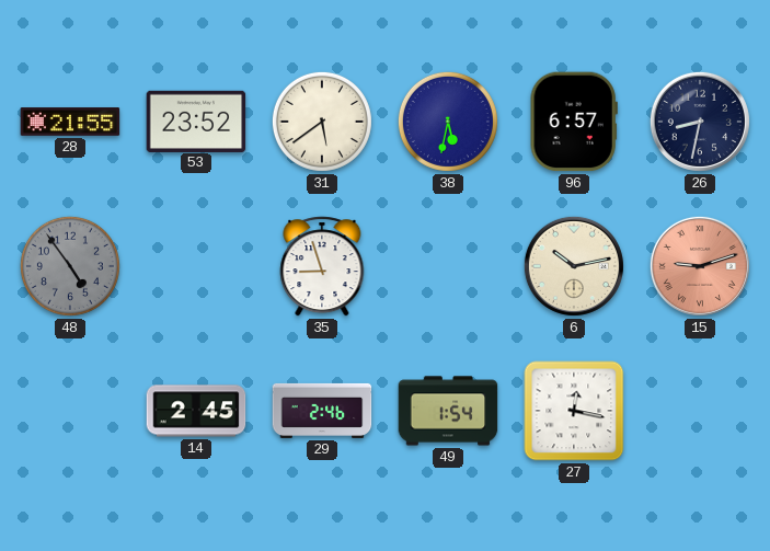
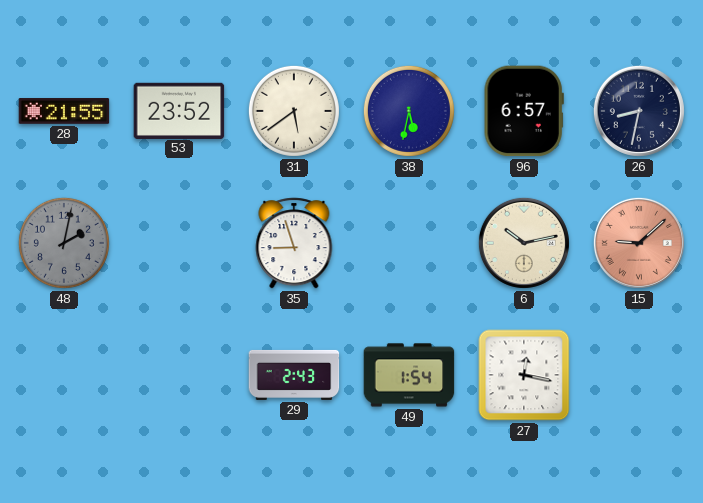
48: 4:54 -> 2:02 (64, 243)
15: 9:12 -> 9:08 (639, 243)
14: 2:45 -> none (196, 411)
29: 2:46 -> 2:43 (294, 375)
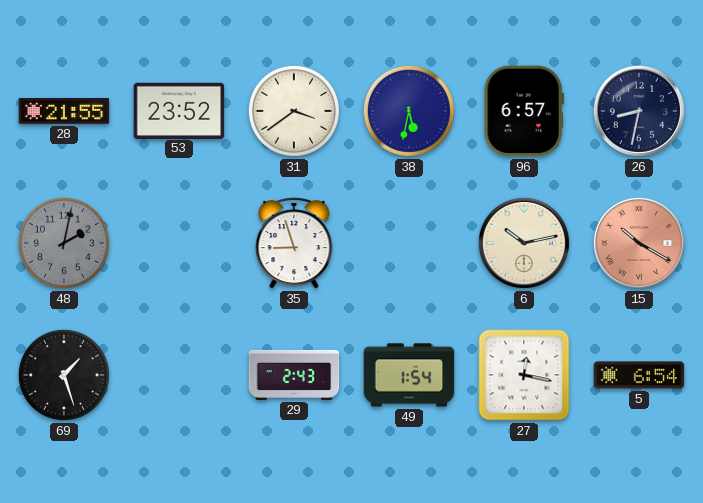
31: 5:39 -> 3:39 (294, 111)
15: 9:08 -> 10:20 (639, 243)
69: none -> 1:27 (64, 375)
5: none -> 6:54 (639, 375)
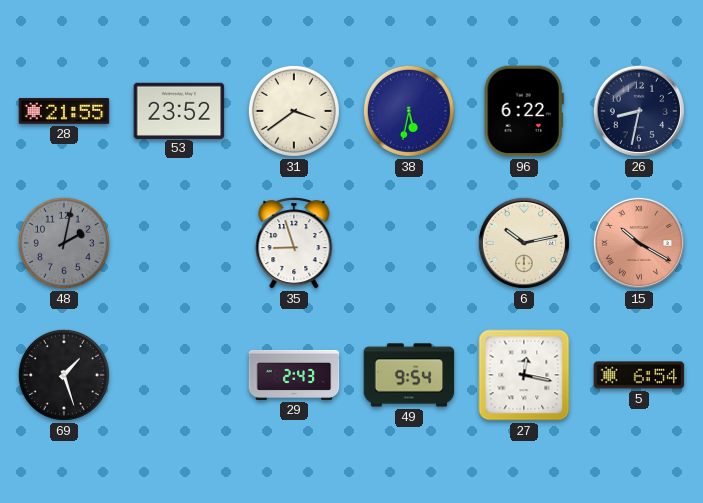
96: 6:57 -> 6:22 (524, 111)
49: 1:54 -> 9:54 (409, 375)
